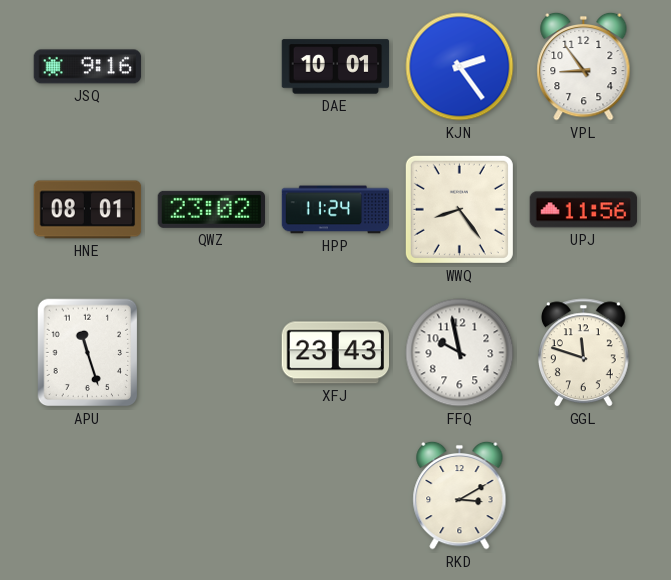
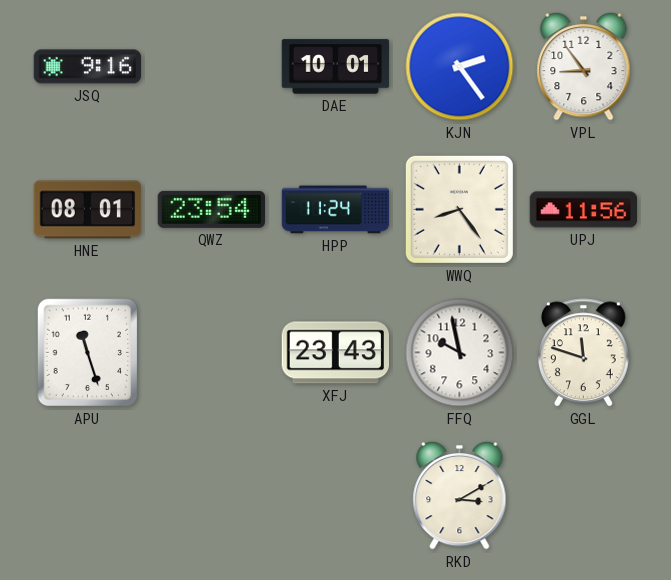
QWZ: 23:02 -> 23:54 (211, 209)
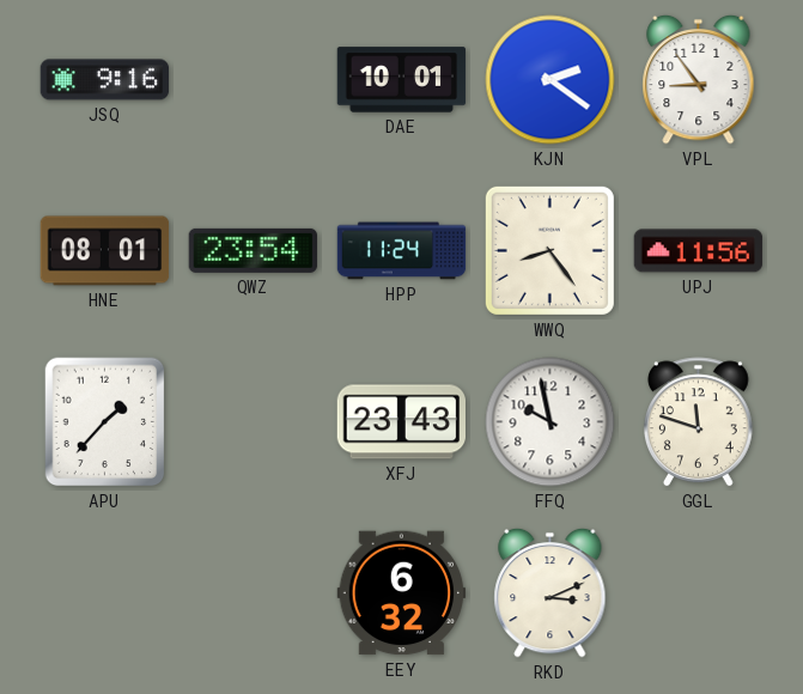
KJN: 2:24 -> 2:21 (550, 80)
APU: 11:27 -> 1:37 (105, 422)
EEY: none -> 6:32 (402, 593)
RKD: 3:10 -> 3:11 (550, 592)
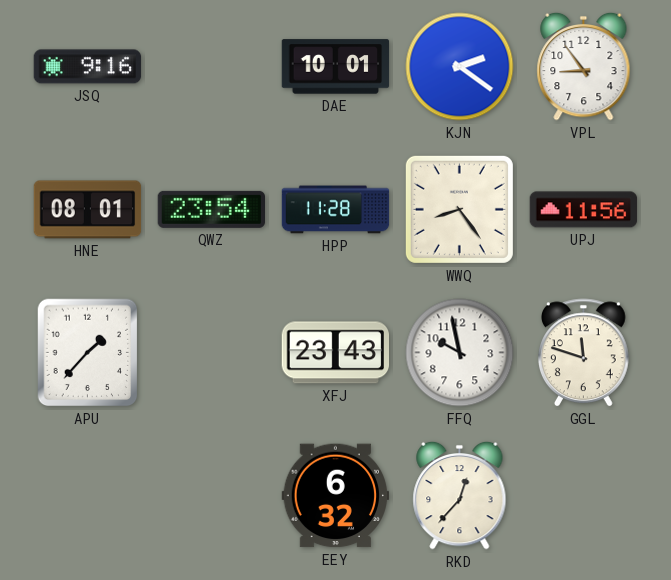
HPP: 11:24 -> 11:28 (336, 210)
RKD: 3:11 -> 12:37 (460, 495)
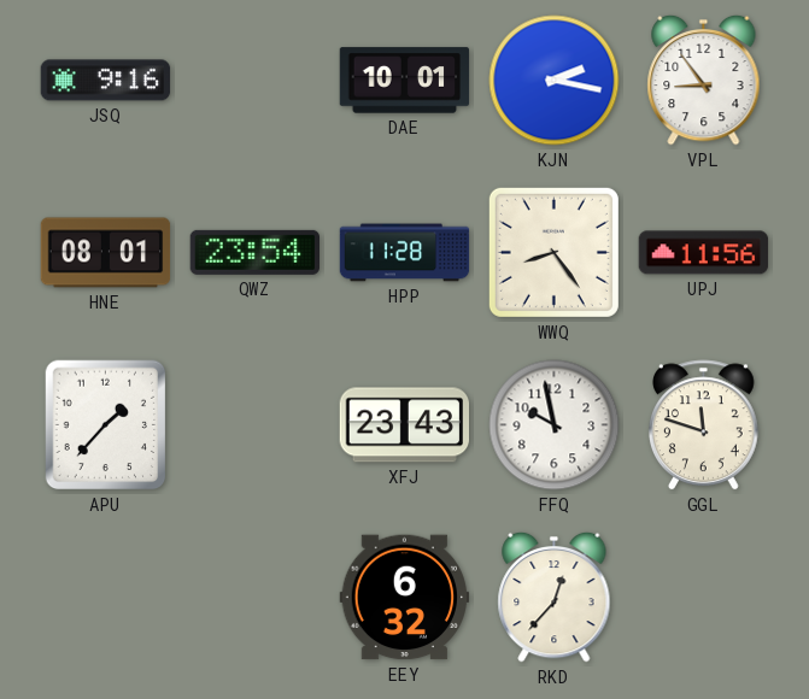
KJN: 2:21 -> 2:17 (555, 81)
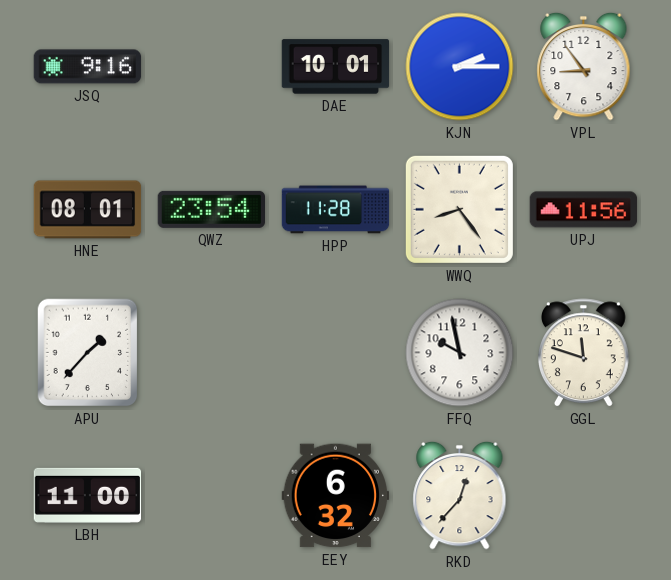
KJN: 2:17 -> 2:15 (460, 67)
XFJ: 23:43 -> none (404, 425)
LBH: none -> 11:00 (88, 495)
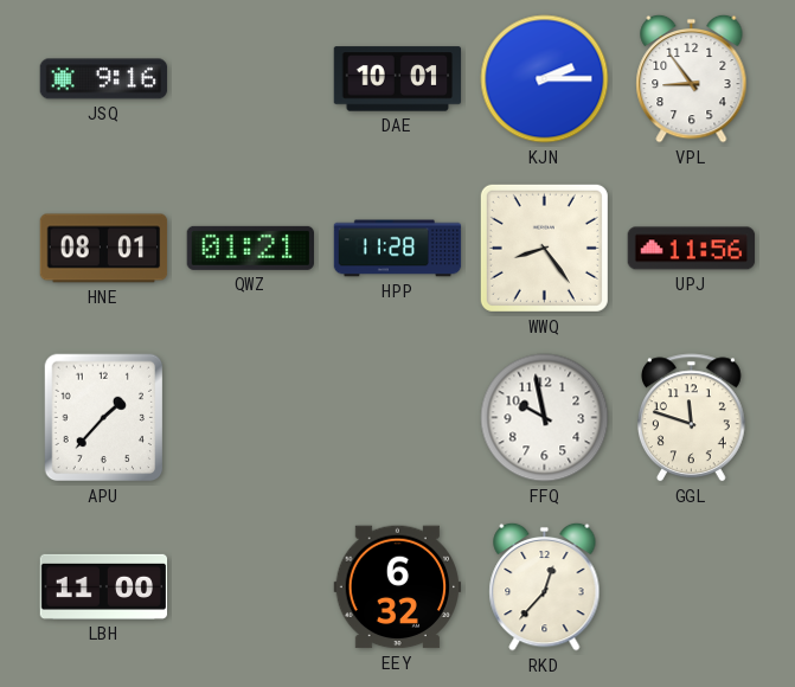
QWZ: 23:54 -> 01:21 (250, 248)
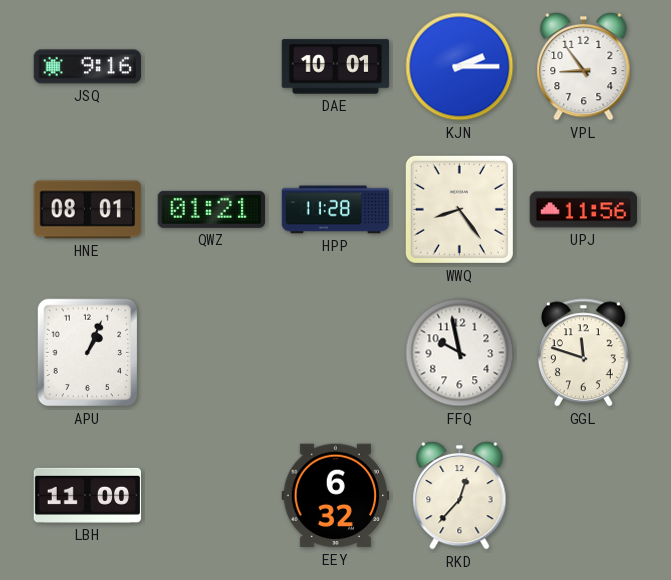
APU: 1:37 -> 1:04 (88, 353)
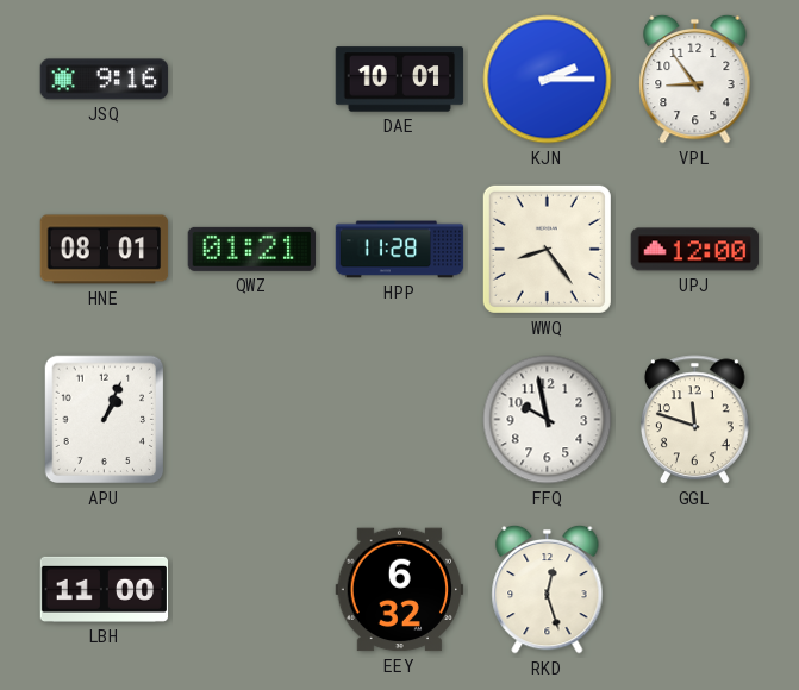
UPJ: 11:56 -> 12:00 (695, 250)
RKD: 12:37 -> 12:27 (548, 589)
